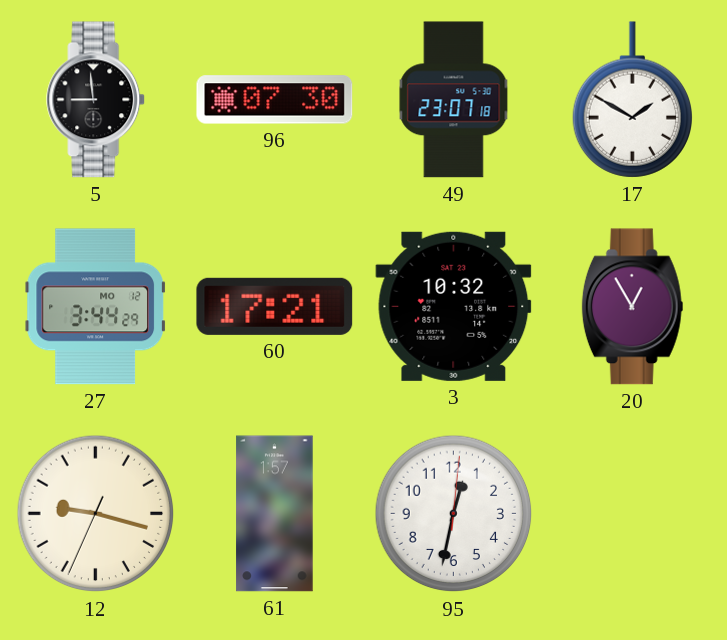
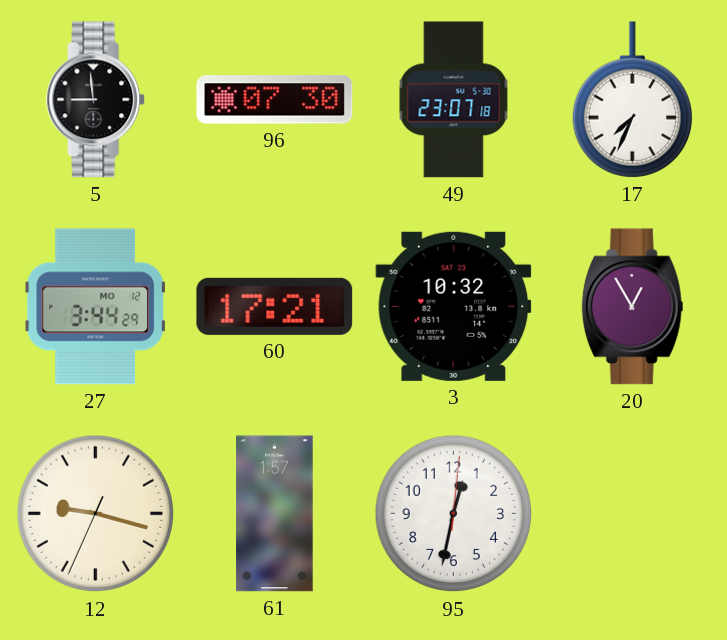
17: 1:50 -> 7:34 (632, 100)
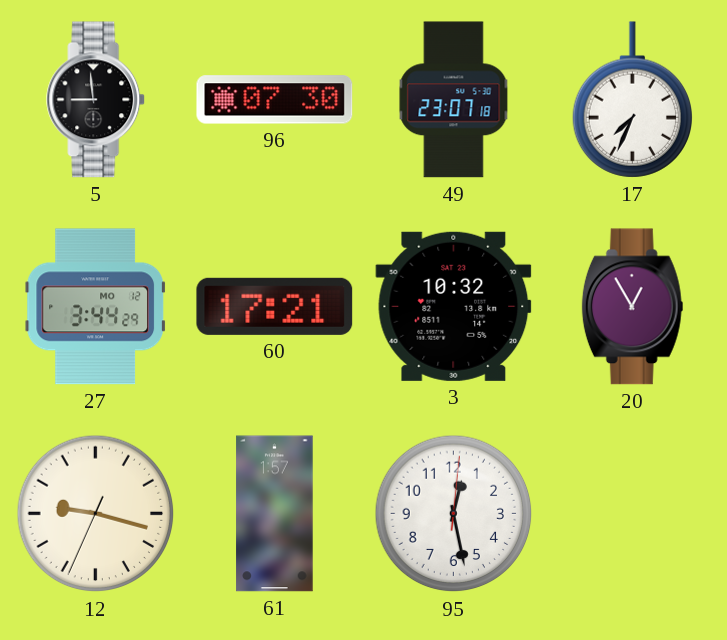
95: 12:32 -> 12:28 (454, 514)
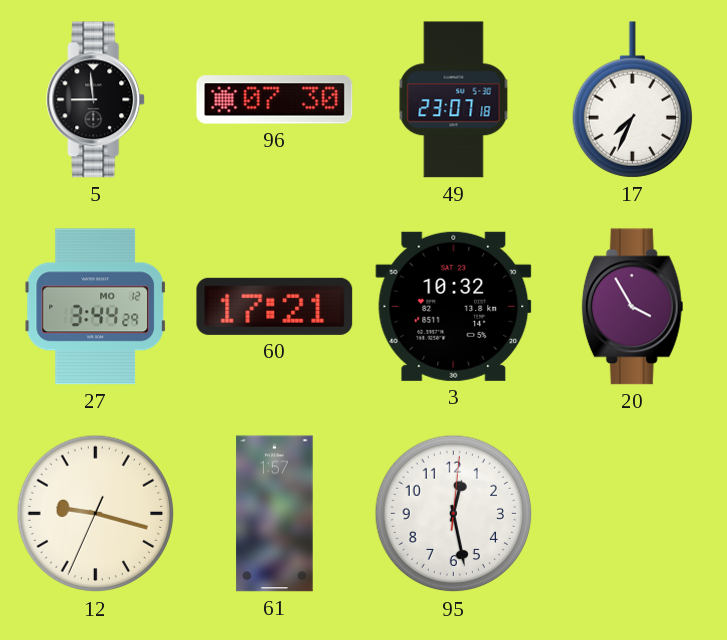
20: 12:55 -> 3:55 (633, 307)
